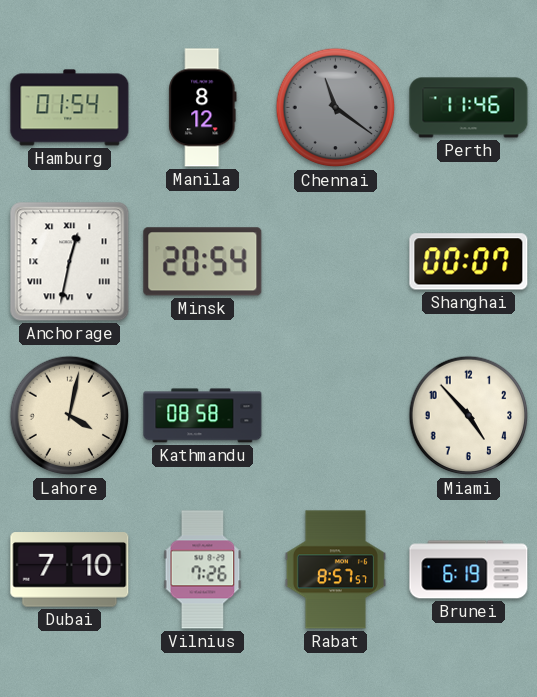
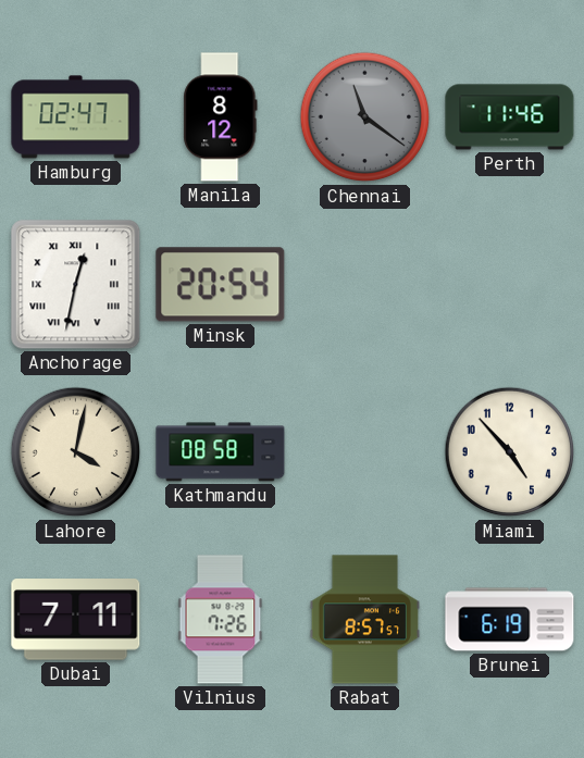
Hamburg: 01:54 -> 02:47 (76, 117)
Shanghai: 00:07 -> none (469, 262)
Dubai: 7:10 -> 7:11 (76, 620)
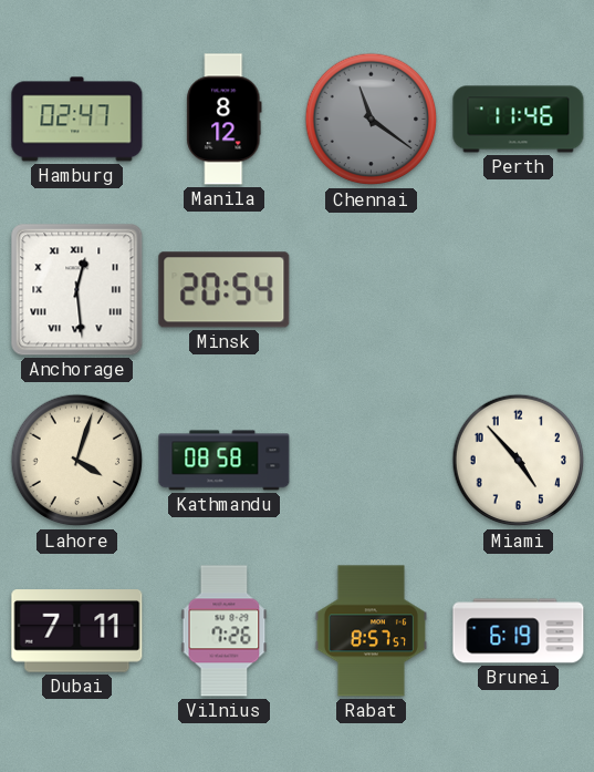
Anchorage: 12:32 -> 12:29 (77, 290)
Lahore: 4:02 -> 4:03 (77, 461)
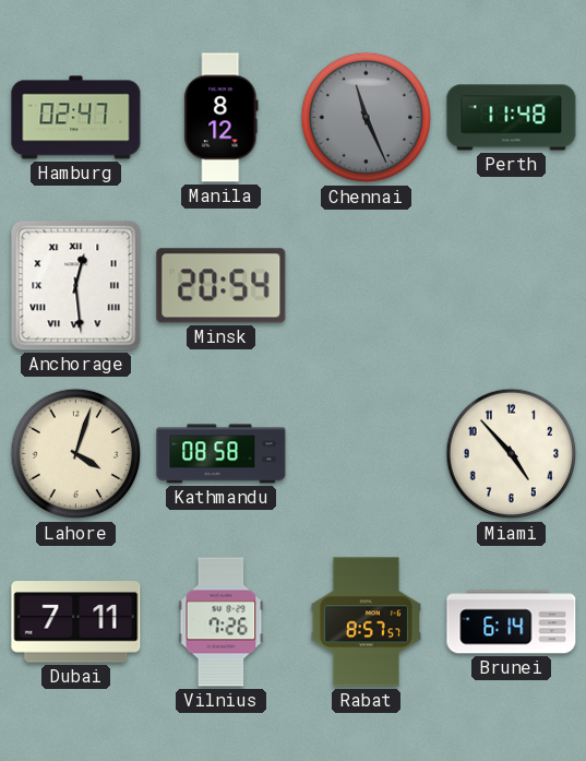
Chennai: 11:21 -> 11:26 (367, 118)
Perth: 11:46 -> 11:48 (512, 118)
Brunei: 6:19 -> 6:14 (512, 622)
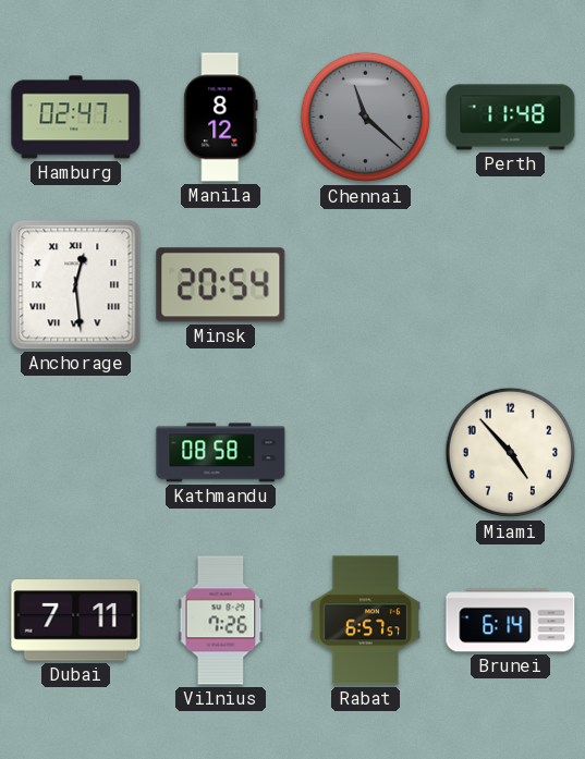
Chennai: 11:26 -> 11:22 (366, 118)
Lahore: 4:03 -> none (76, 454)
Rabat: 8:57 -> 6:57 (365, 621)
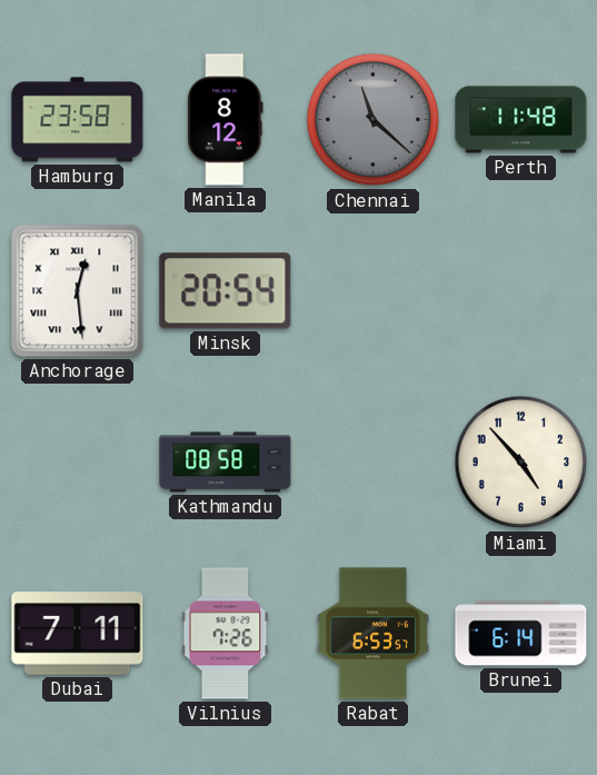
Hamburg: 02:47 -> 23:58 (78, 120)
Rabat: 6:57 -> 6:53 (372, 634)
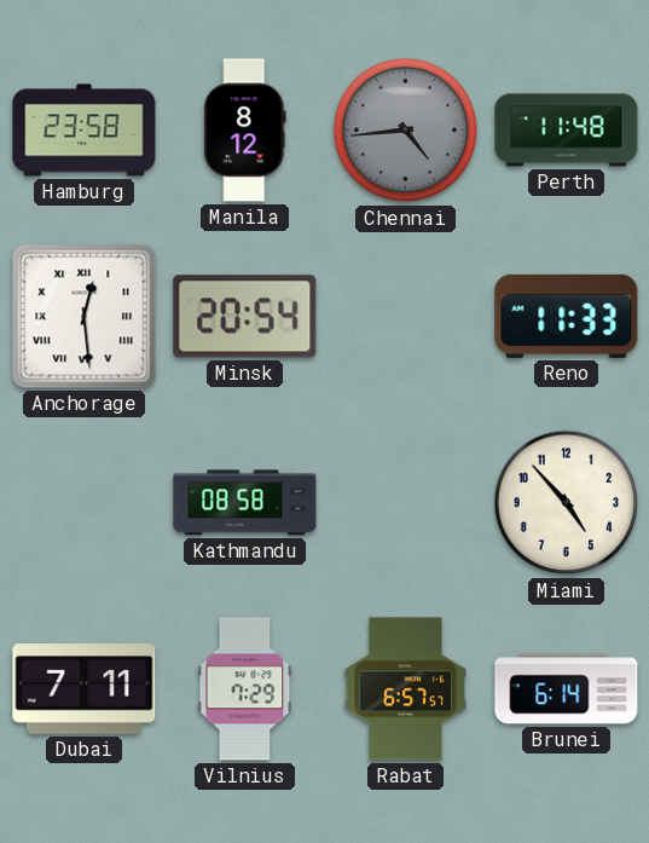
Chennai: 11:22 -> 4:44 (406, 131)
Reno: none -> 11:33 (567, 316)
Vilnius: 7:26 -> 7:29 (245, 689)
Rabat: 6:53 -> 6:57 (405, 689)
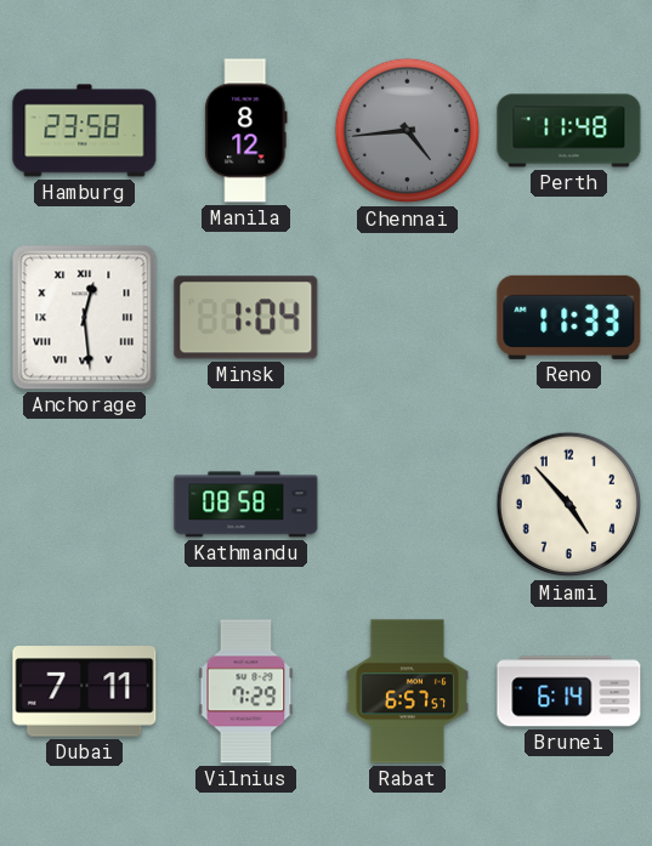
Minsk: 20:54 -> 1:04 (246, 318)
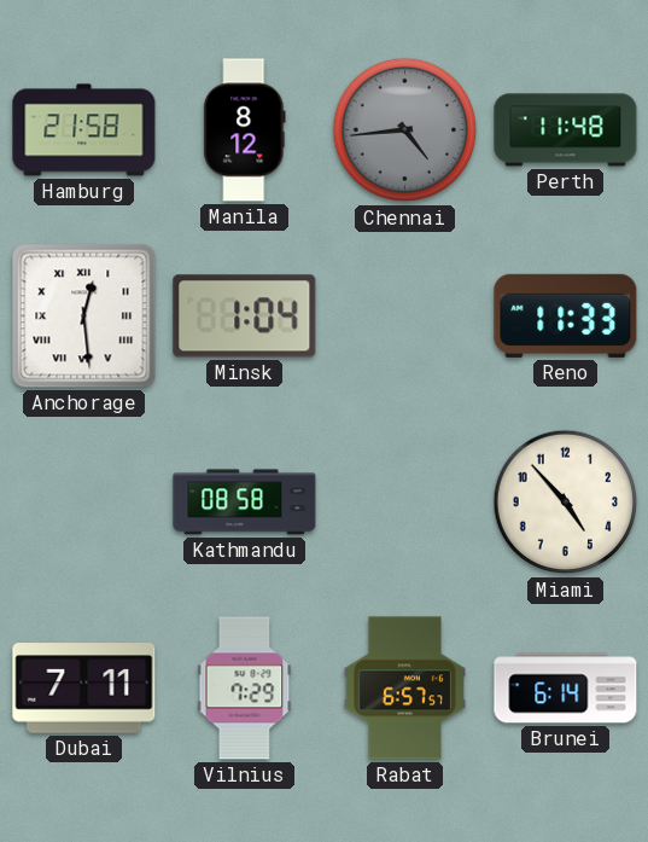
Hamburg: 23:58 -> 21:58 (84, 130)
